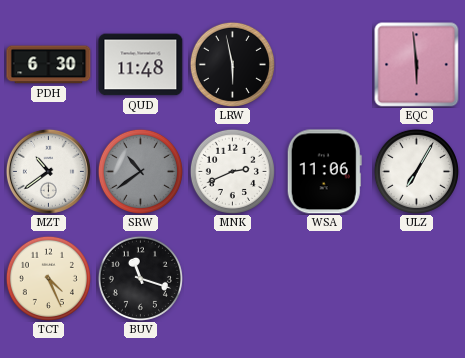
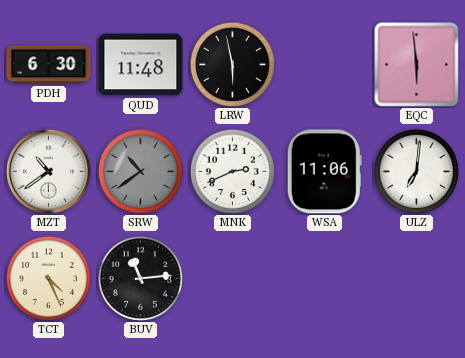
ULZ: 7:05 -> 7:01 (416, 171)
BUV: 11:18 -> 11:14 (140, 278)
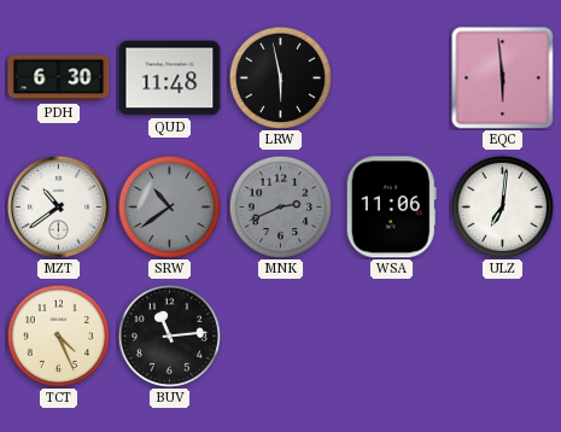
MNK dial: white -> grey (280, 206)
